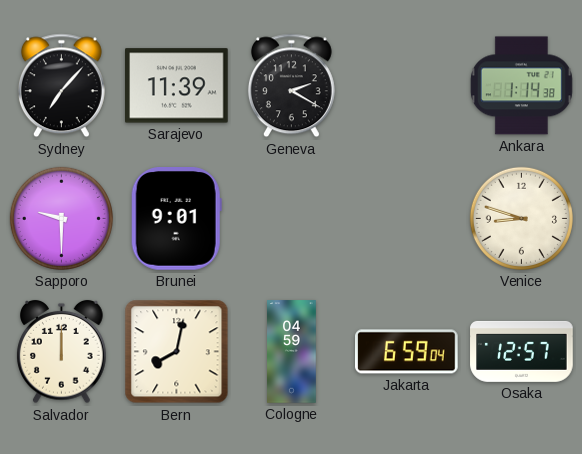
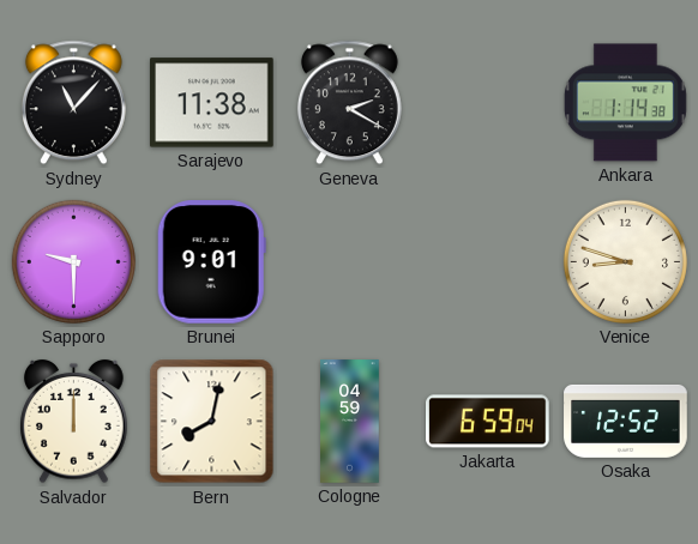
Sydney: 7:07 -> 11:07 (73, 103)
Sarajevo: 11:39 -> 11:38 (212, 103)
Osaka: 12:57 -> 12:52 (626, 421)
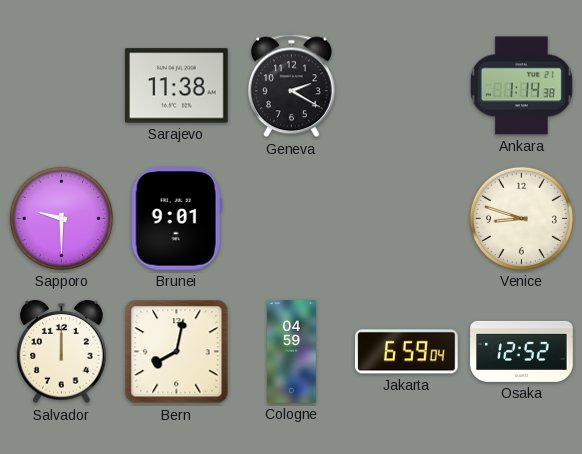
Sydney: 11:07 -> none (73, 103)
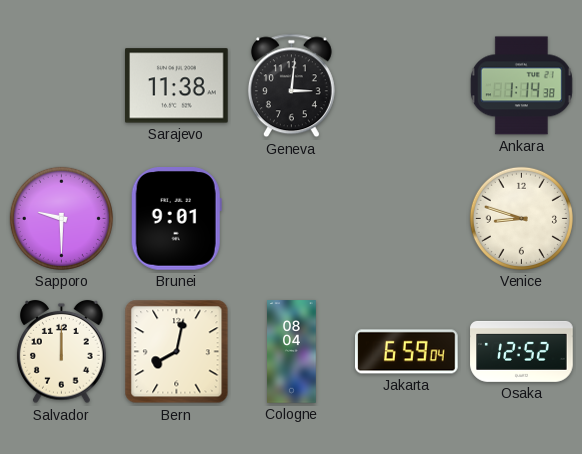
Geneva: 2:20 -> 3:01 (291, 86)
Cologne: 04:59 -> 08:04 (292, 352)
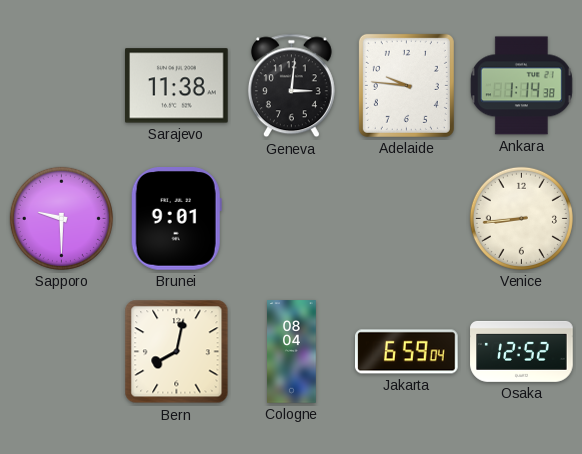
Adelaide: none -> 9:46 (406, 85)
Venice: 8:48 -> 8:44 (521, 218)
Salvador: 12:00 -> none (62, 352)
